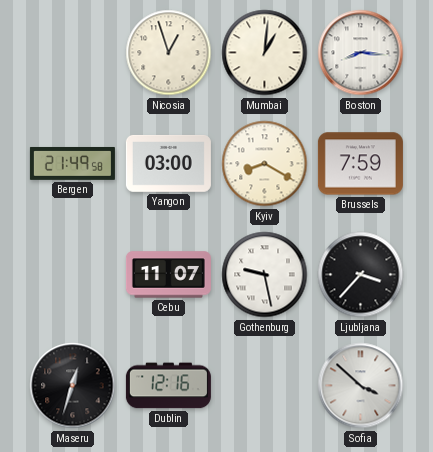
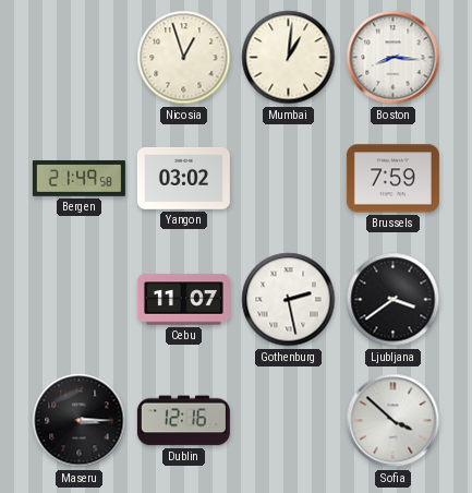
Yangon: 03:00 -> 03:02 (183, 178)
Kyiv: 8:20 -> none (265, 164)
Gothenburg: 9:28 -> 2:28 (289, 300)
Ljubljana: 3:37 -> 3:39 (394, 300)
Maseru: 12:33 -> 3:15 (80, 421)
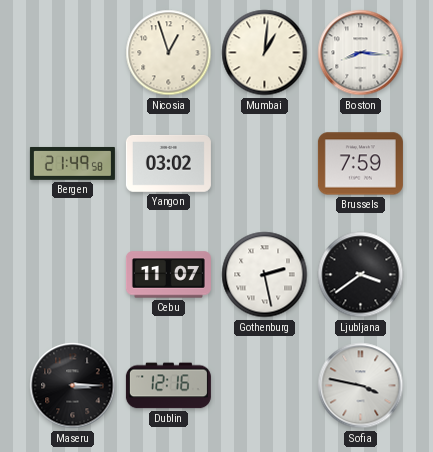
Sofia: 3:52 -> 3:47 (361, 386)
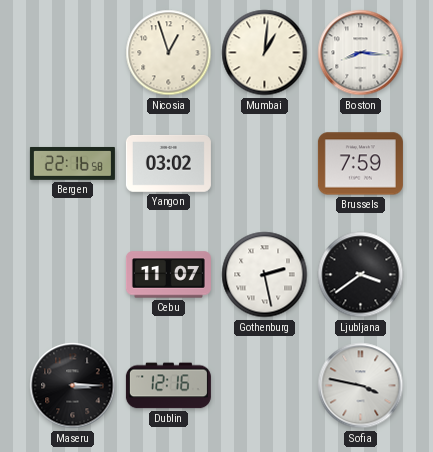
Bergen: 21:49 -> 22:16 (72, 163)
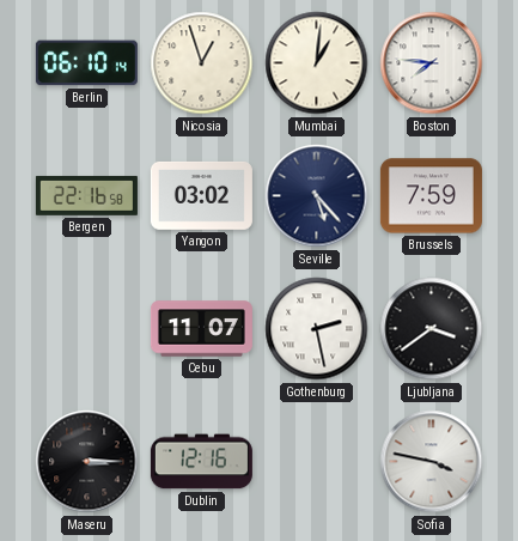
Berlin: none -> 06:10 (86, 63)
Boston: 8:16 -> 7:46 (432, 63)
Seville: none -> 5:23 (317, 196)
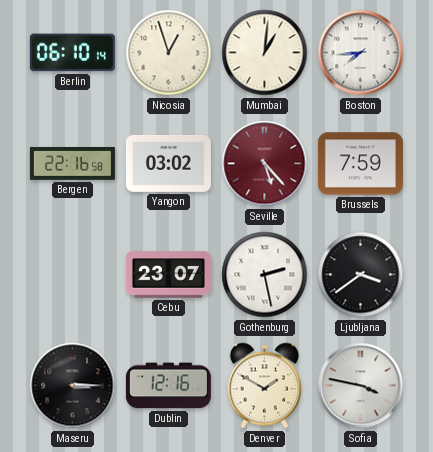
Boston: 7:46 -> 7:44 (361, 53)
Seville dial: navy -> burgundy (265, 164)
Cebu: 11:07 -> 23:07 (168, 275)
Denver: none -> 1:50 (264, 386)
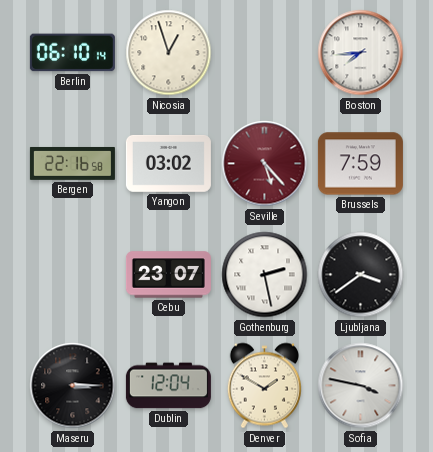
Mumbai: 1:01 -> none (265, 53)
Dublin: 12:16 -> 12:04 (168, 386)
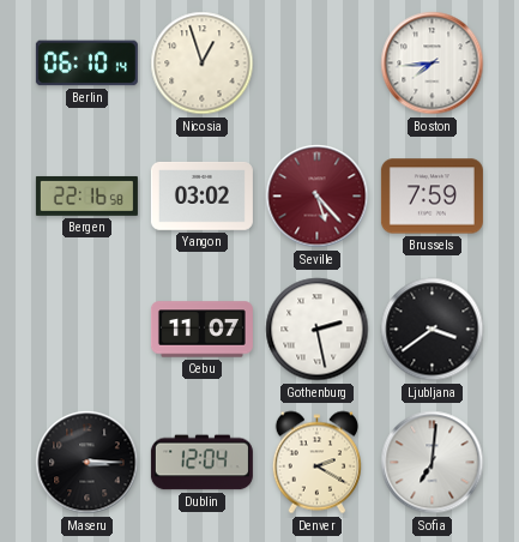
Cebu: 23:07 -> 11:07 (201, 330)
Denver: 1:50 -> 2:20 (316, 463)
Sofia: 3:47 -> 7:01 (433, 463)
